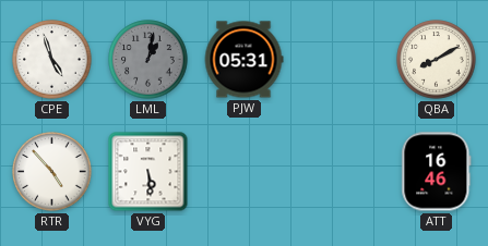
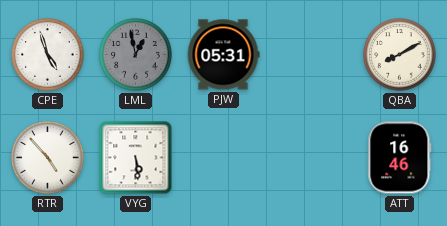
LML: 1:02 -> 12:58 (136, 55)
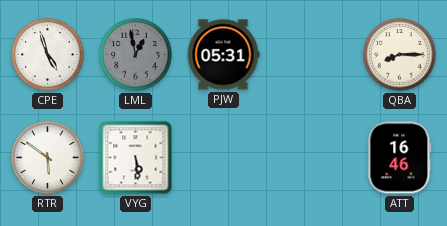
QBA: 8:10 -> 8:15 (400, 55)
RTR: 4:53 -> 5:51 (48, 158)
